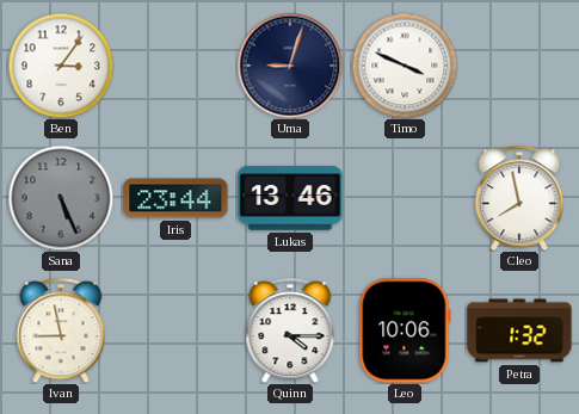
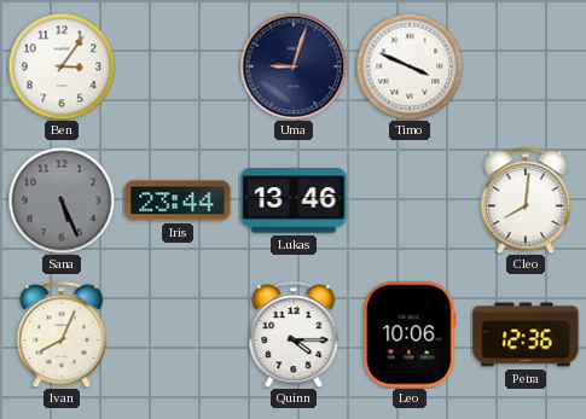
Cleo: 7:58 -> 8:01 (526, 200)
Ivan: 8:58 -> 8:04 (62, 334)
Petra: 1:32 -> 12:36 (526, 334)
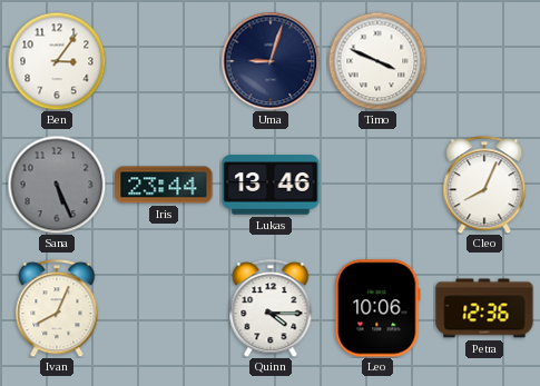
Cleo: 8:01 -> 8:04 (484, 185)
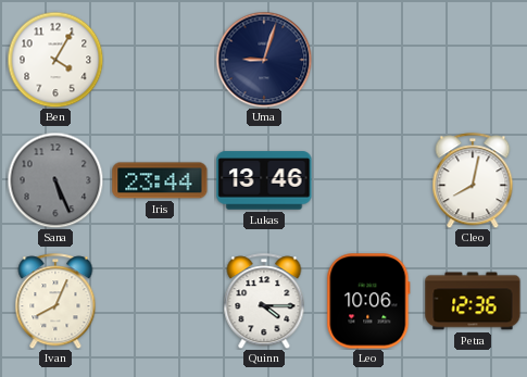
Ben: 3:06 -> 4:05 (55, 60)
Timo: 3:49 -> none (377, 61)
Cleo: 8:04 -> 8:02 (473, 180)
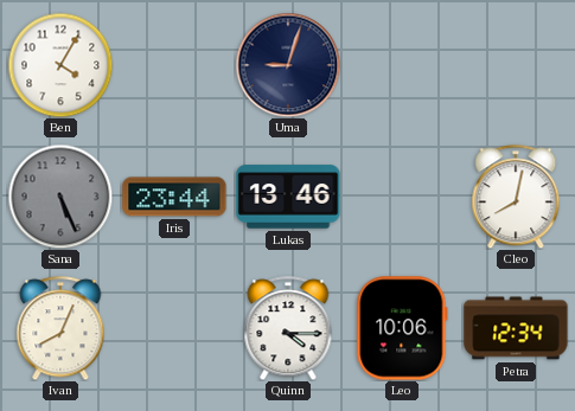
Petra: 12:36 -> 12:34 (516, 328)
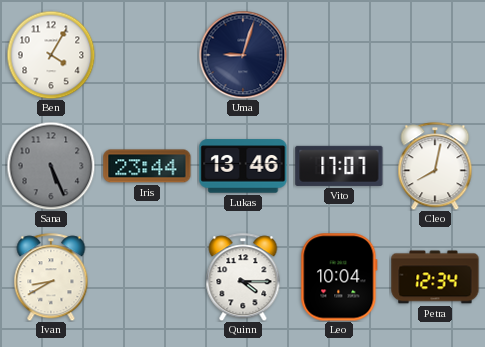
Vito: none -> 17:07 (339, 166)
Ivan: 8:04 -> 8:40 (51, 277)
Leo: 10:06 -> 10:04 (339, 277)
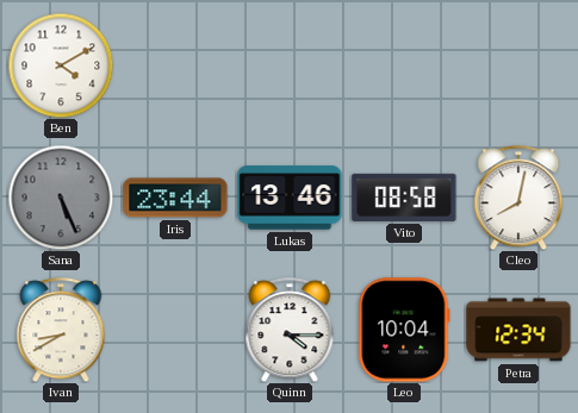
Ben: 4:05 -> 4:10 (61, 65)
Uma: 9:03 -> none (243, 55)
Vito: 17:07 -> 08:58 (404, 198)
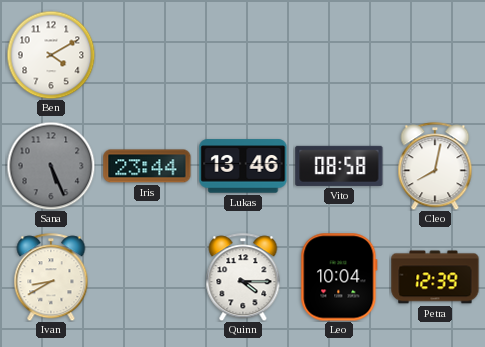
Petra: 12:34 -> 12:39 (435, 277)
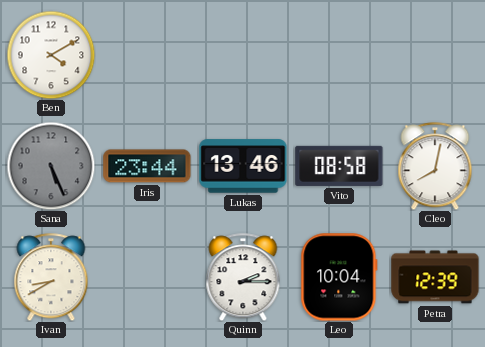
Quinn: 4:15 -> 2:15 (243, 277)
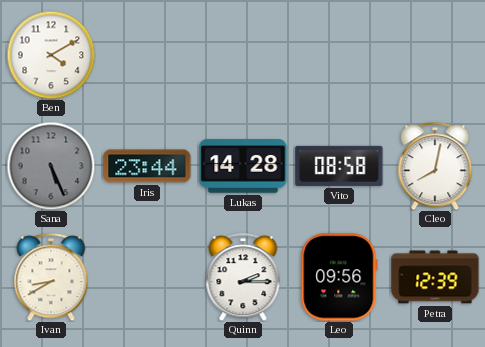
Lukas: 13:46 -> 14:28 (243, 166)
Leo: 10:04 -> 09:56 (339, 277)
